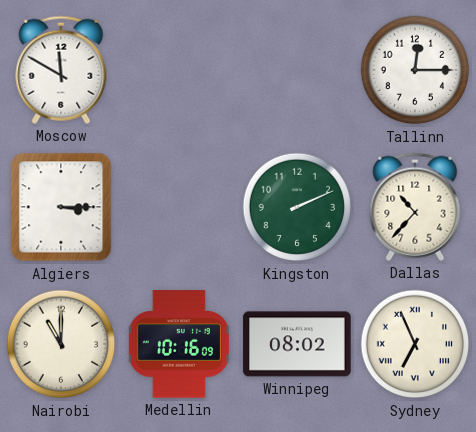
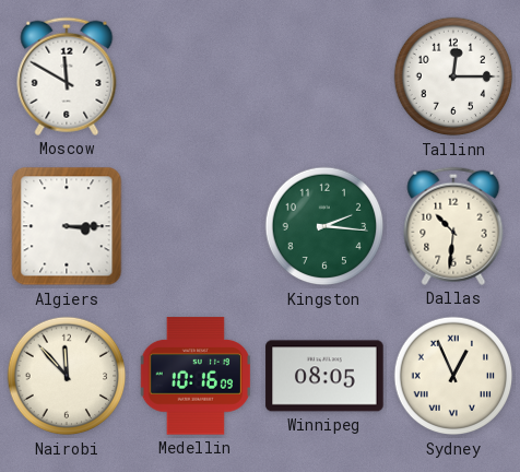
Kingston: 2:11 -> 2:16 (324, 226)
Dallas: 10:37 -> 10:31 (453, 226)
Nairobi: 11:00 -> 11:53 (67, 376)
Winnipeg: 08:02 -> 08:05 (324, 376)
Sydney: 6:56 -> 12:56 (453, 376)
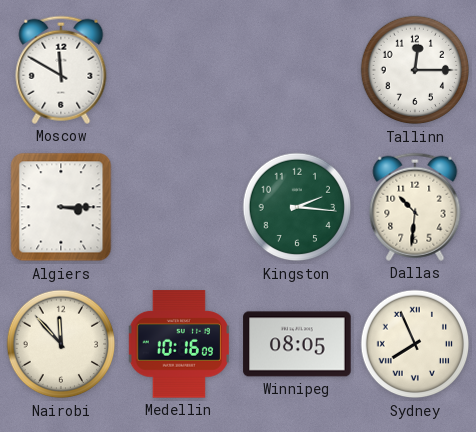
Sydney: 12:56 -> 7:56 (415, 344)
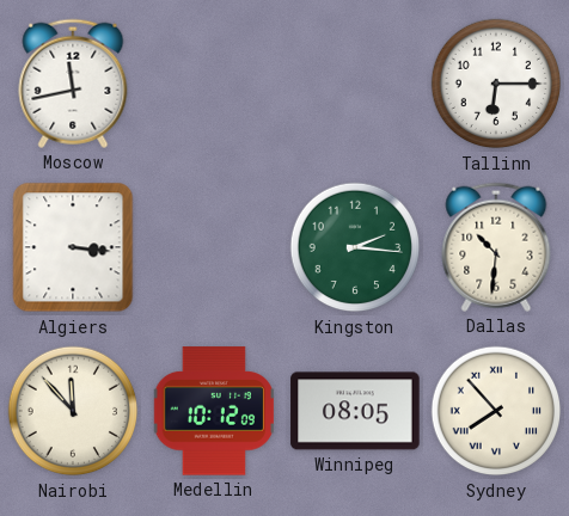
Moscow: 11:50 -> 11:43 (73, 84)
Tallinn: 12:15 -> 6:15 (496, 84)
Algiers: 3:15 -> 3:16 (73, 247)
Medellin: 10:16 -> 10:12 (213, 411)
Sydney: 7:56 -> 7:53 (496, 411)
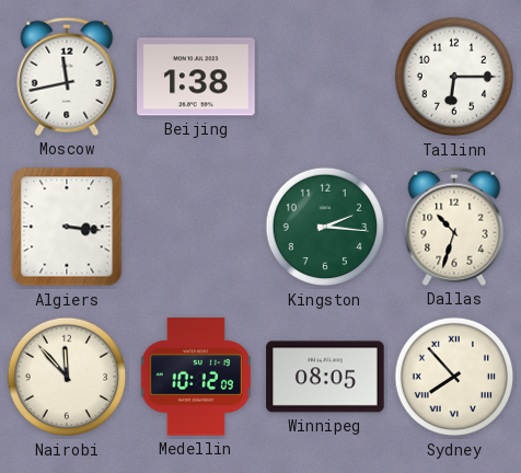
Beijing: none -> 1:38 (196, 77)
Dallas: 10:31 -> 10:33 (454, 227)
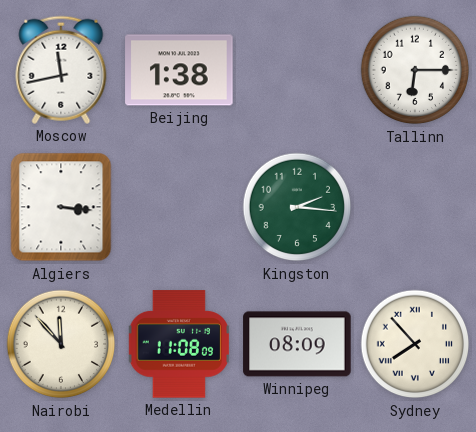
Dallas: 10:33 -> none (454, 227)
Medellin: 10:12 -> 11:08 (178, 344)
Winnipeg: 08:05 -> 08:09 (297, 344)
